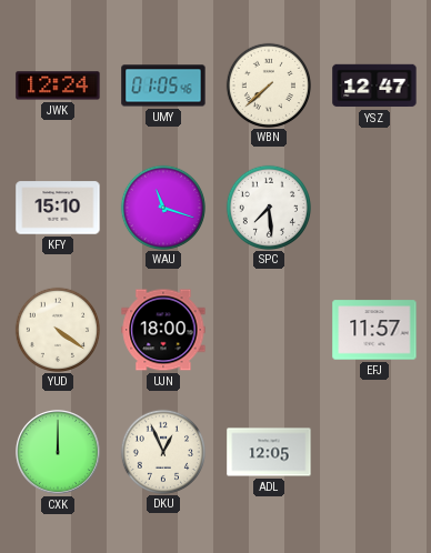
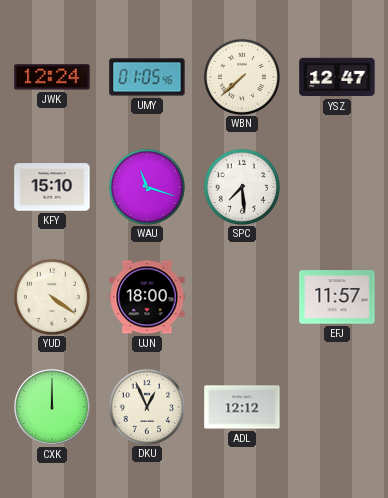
ADL: 12:05 -> 12:12 (242, 407)
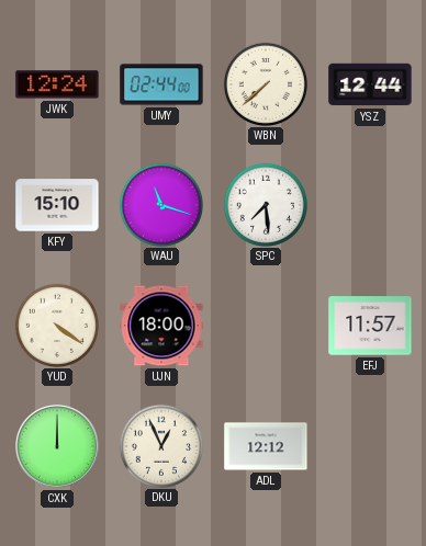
UMY: 01:05 -> 02:44 (161, 84)
YSZ: 12:47 -> 12:44 (370, 84)
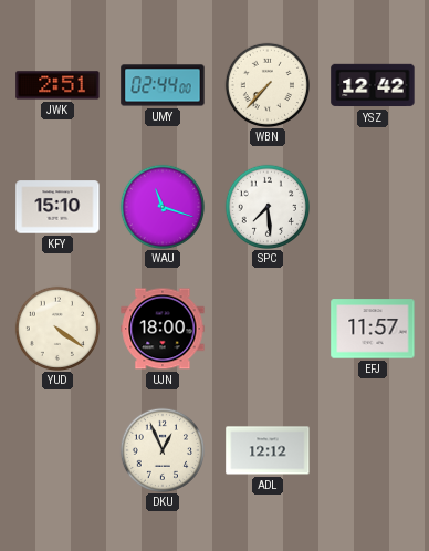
JWK: 12:24 -> 2:51 (57, 85)
WBN: 7:38 -> 7:37 (266, 84)
YSZ: 12:44 -> 12:42 (373, 85)
CXK: 12:00 -> none (58, 447)
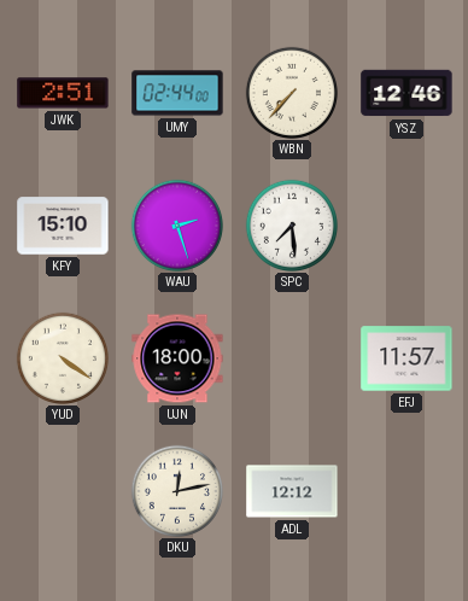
YSZ: 12:42 -> 12:46 (406, 93)
WAU: 11:18 -> 2:27 (176, 224)
DKU: 12:56 -> 12:13 (176, 490)
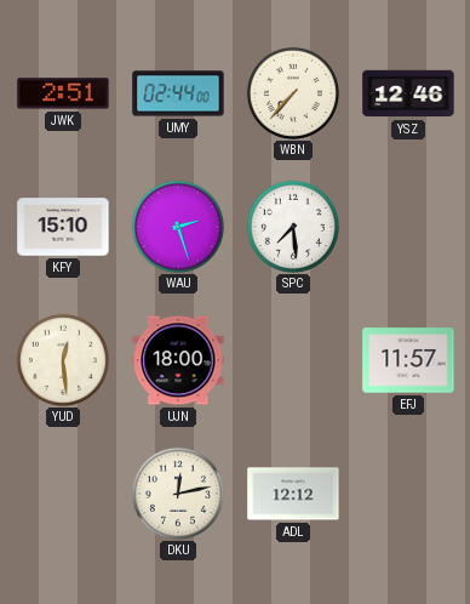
YUD: 4:21 -> 12:29 (62, 359)
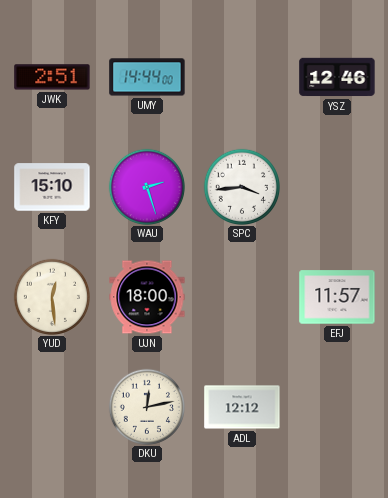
UMY: 02:44 -> 14:44 (147, 77)
WBN: 7:37 -> none (292, 92)
SPC: 7:29 -> 3:44 (241, 186)
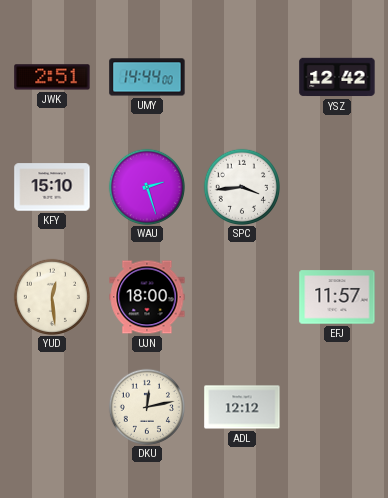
YSZ: 12:46 -> 12:42 (337, 77)
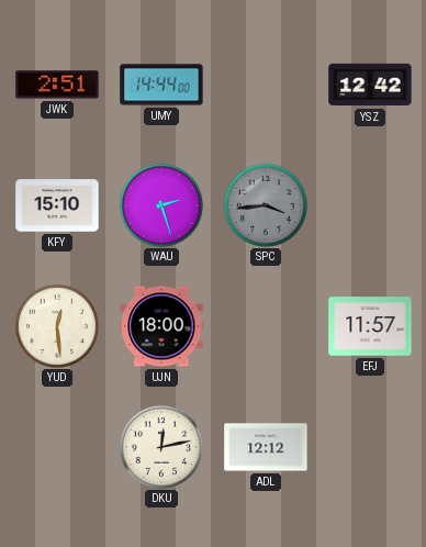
SPC dial: white -> grey (265, 204)
